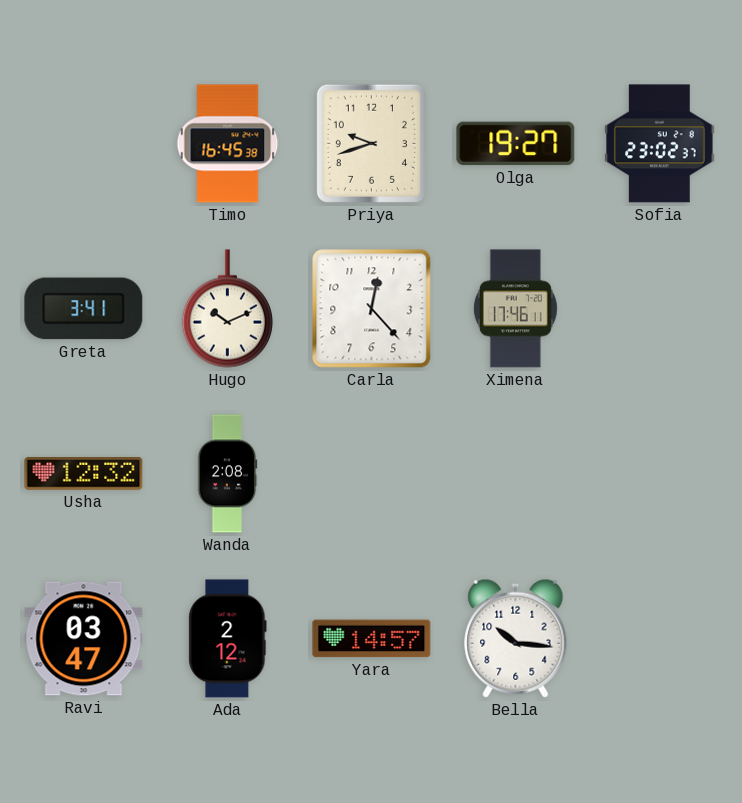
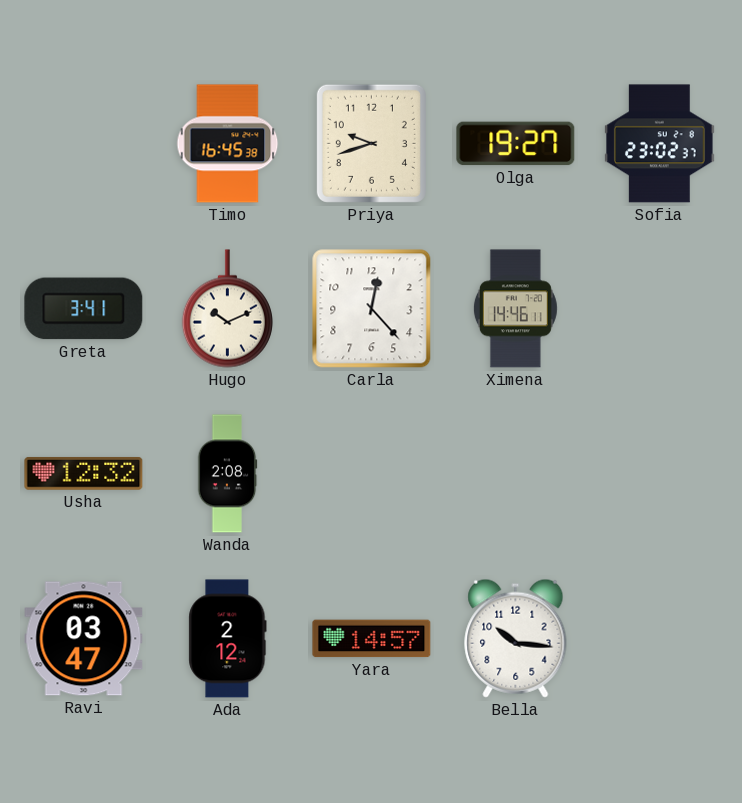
Ximena: 17:46 -> 14:46 (515, 309)
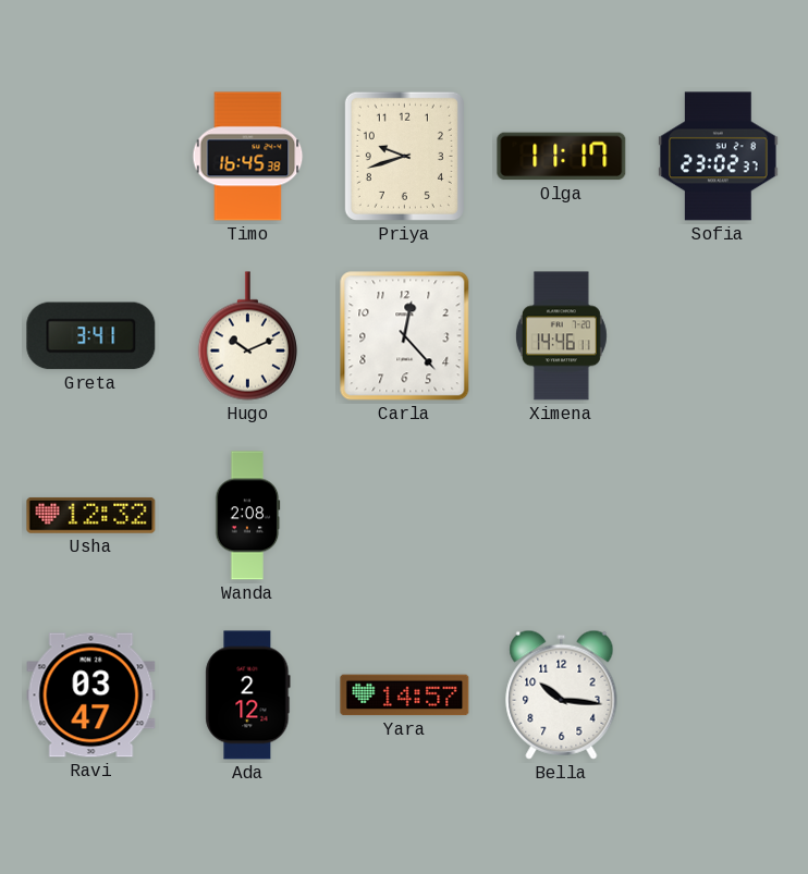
Olga: 19:27 -> 11:17 (562, 157)
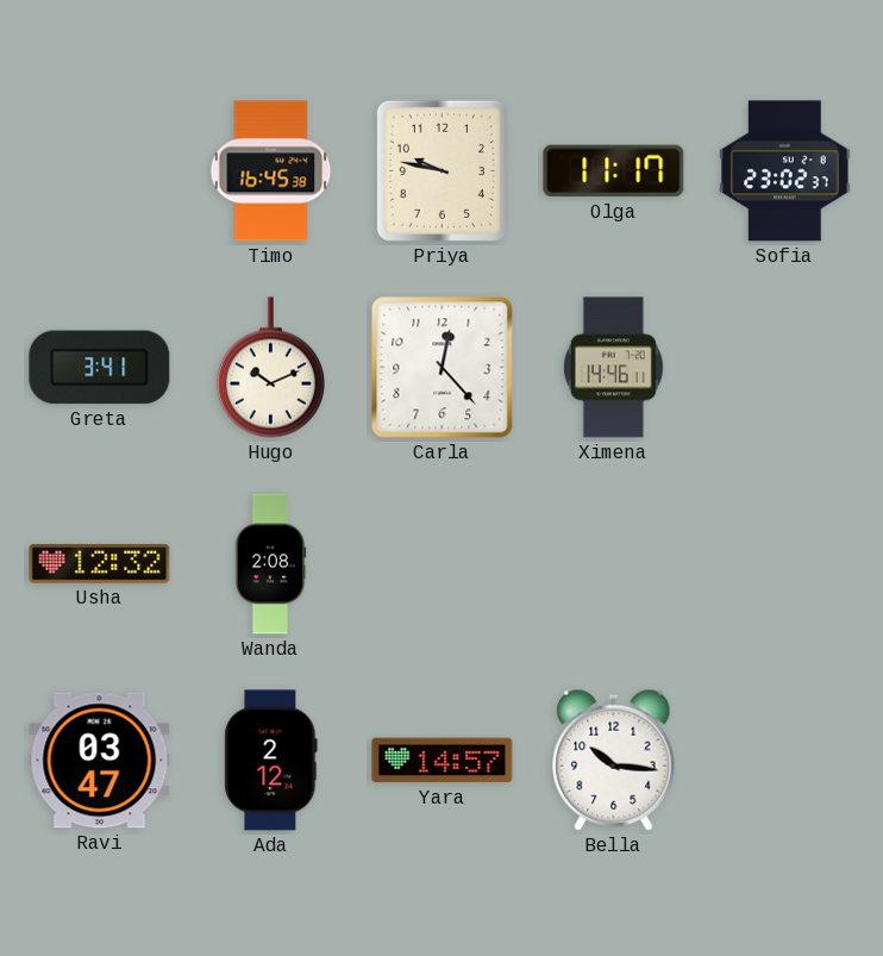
Priya: 9:42 -> 9:47 (441, 170)
